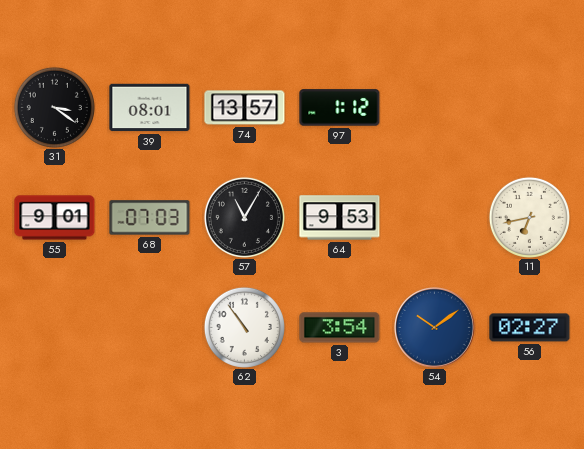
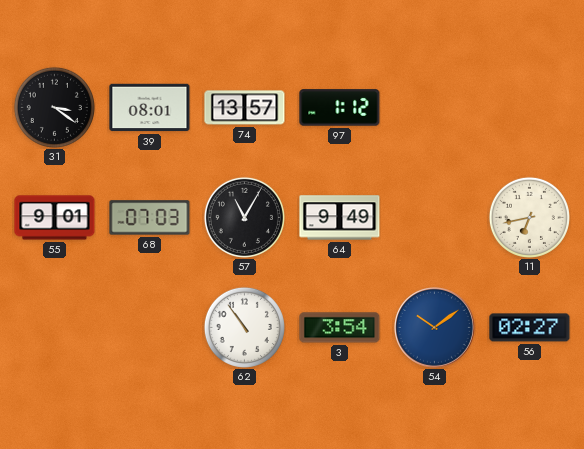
64: 9:53 -> 9:49 (340, 218)
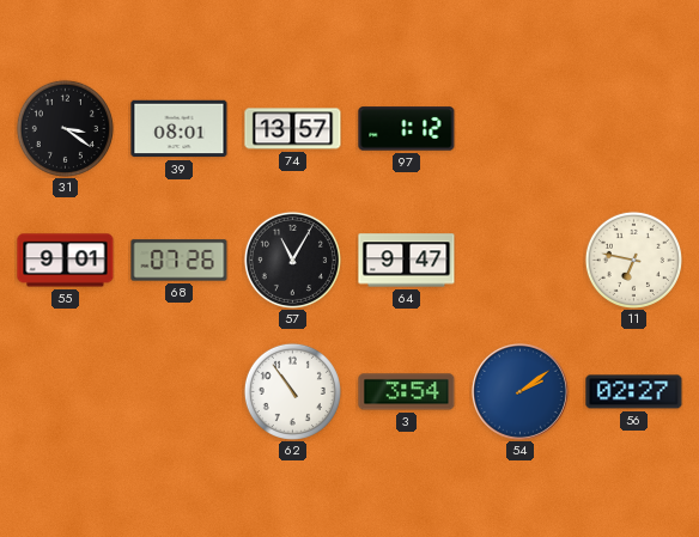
68: 07:03 -> 07:26 (180, 261)
64: 9:49 -> 9:47 (407, 261)
11: 6:43 -> 6:47 (633, 260)
54: 10:09 -> 2:09 (519, 391)
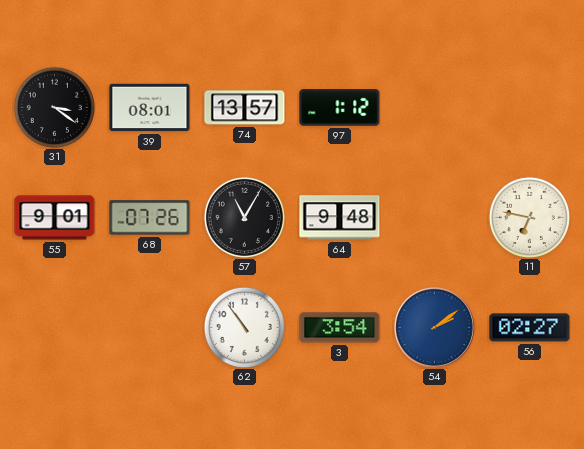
64: 9:47 -> 9:48 (340, 218)
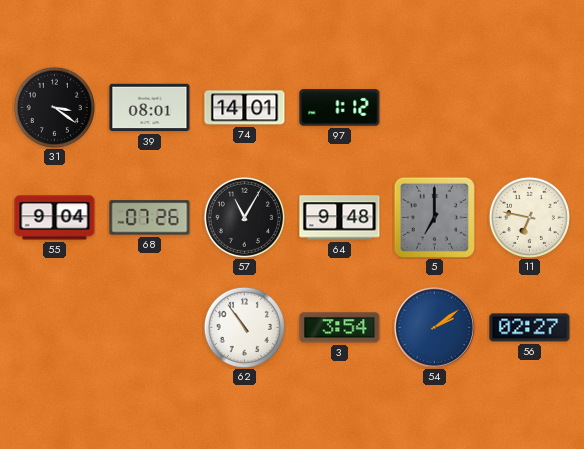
74: 13:57 -> 14:01 (245, 108)
55: 9:01 -> 9:04 (55, 218)
5: none -> 7:00 (434, 217)
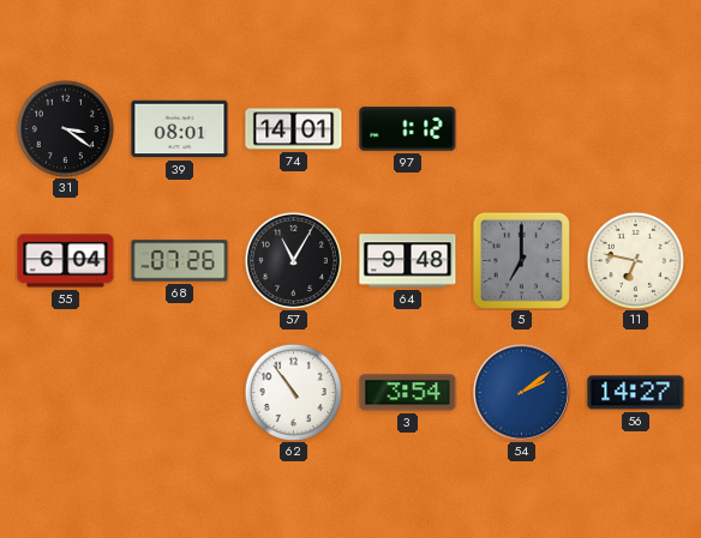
55: 9:04 -> 6:04 (66, 261)
56: 02:27 -> 14:27 (636, 393)
